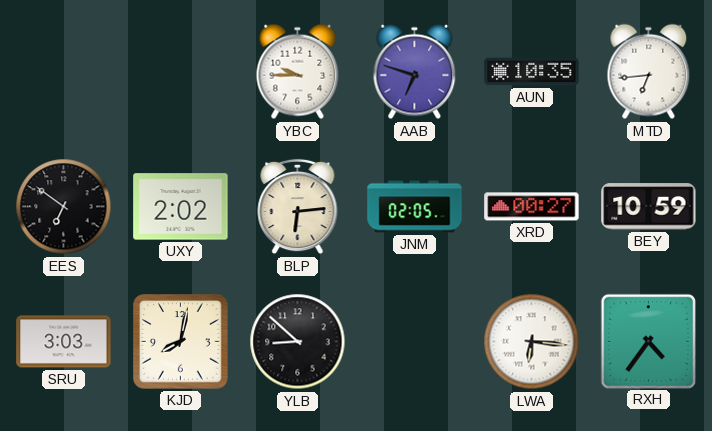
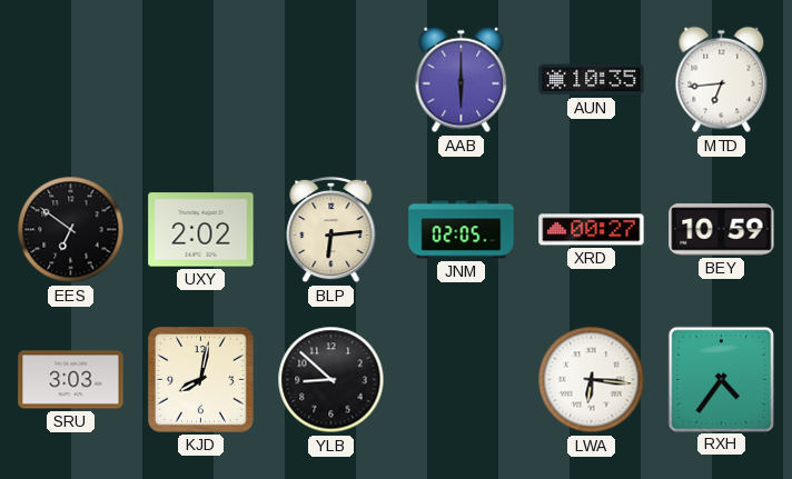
YBC: 9:45 -> none (298, 72)
AAB: 6:48 -> 6:00 (462, 80)
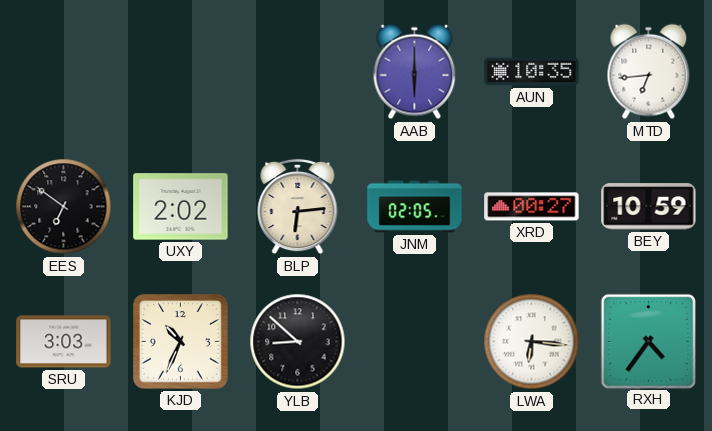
KJD: 8:02 -> 10:34 (181, 342)
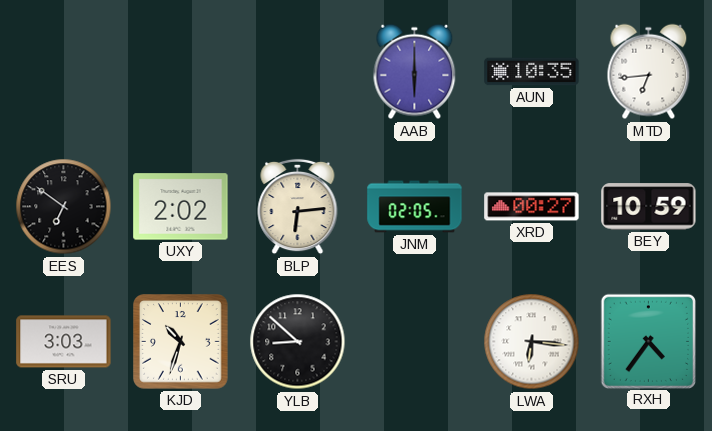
KJD: 10:34 -> 10:33 (181, 342)
